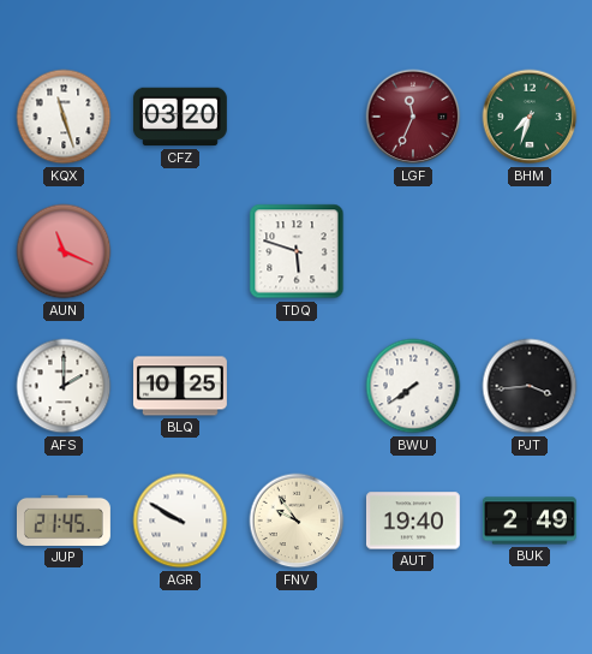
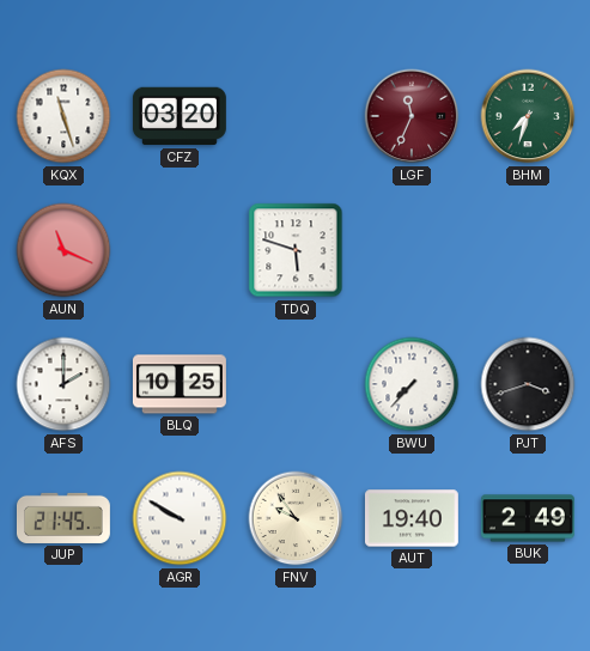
BWU: 7:39 -> 7:37 (412, 384)
PJT: 3:44 -> 3:42 (528, 384)
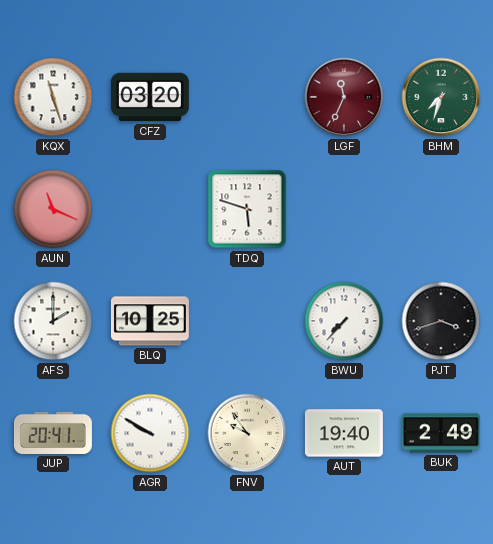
JUP: 21:45 -> 20:41 (53, 433)
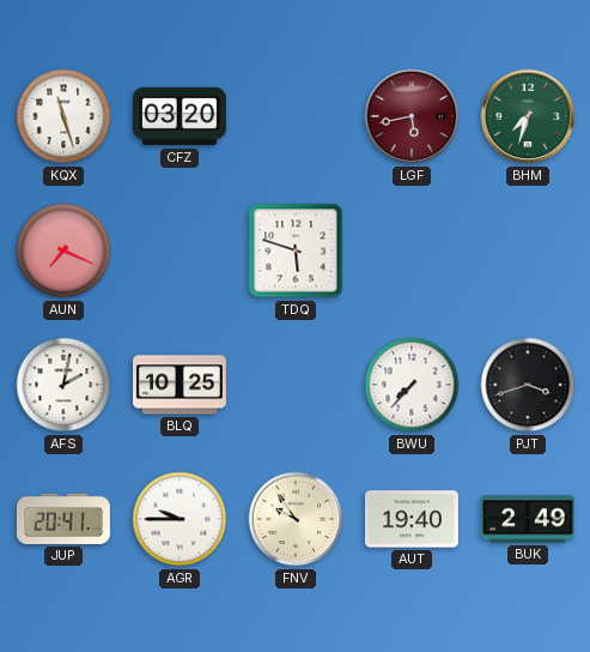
LGF: 11:34 -> 5:43 (412, 116)
AUN: 11:19 -> 7:19 (63, 250)
AFS: 2:00 -> 2:02 (63, 385)
AGR: 9:50 -> 9:45 (180, 519)
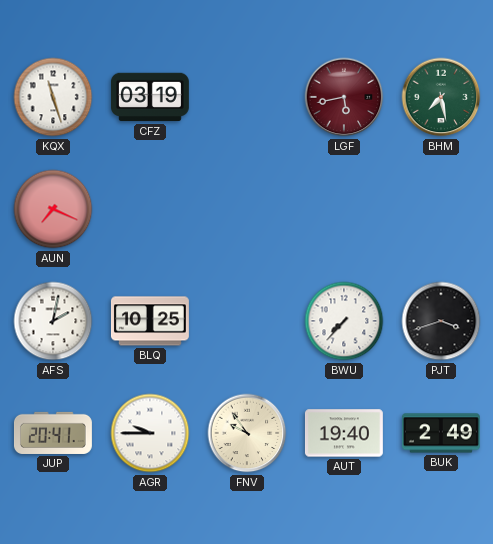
CFZ: 03:20 -> 03:19 (150, 97)
BHM: 7:33 -> 7:28 (441, 97)
TDQ: 5:48 -> none (296, 250)
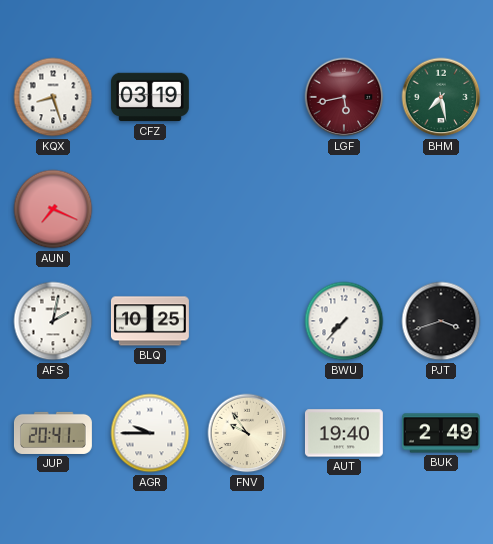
KQX: 11:27 -> 8:27 (53, 97)
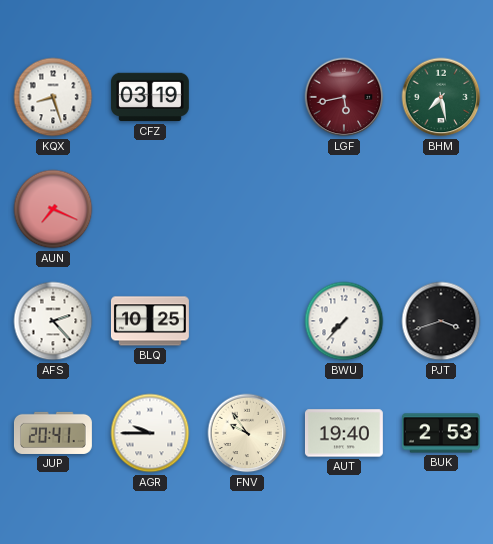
AFS: 2:02 -> 2:23 (53, 321)
BUK: 2:49 -> 2:53 (441, 433)
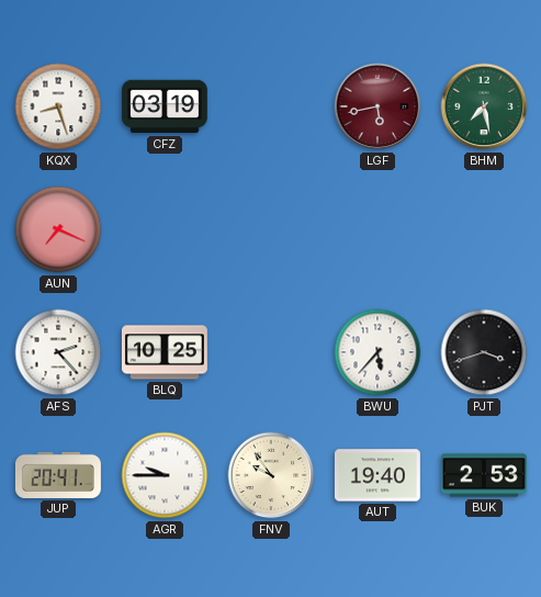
BWU: 7:37 -> 5:37 (377, 352)
